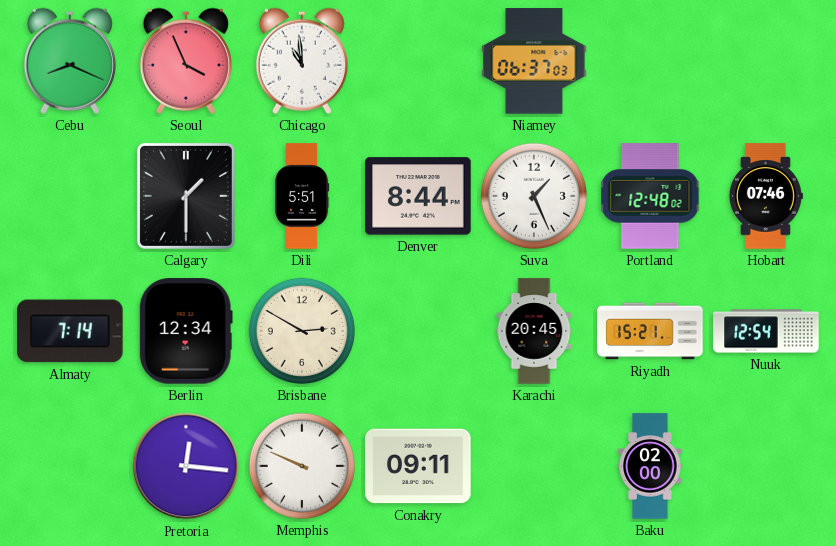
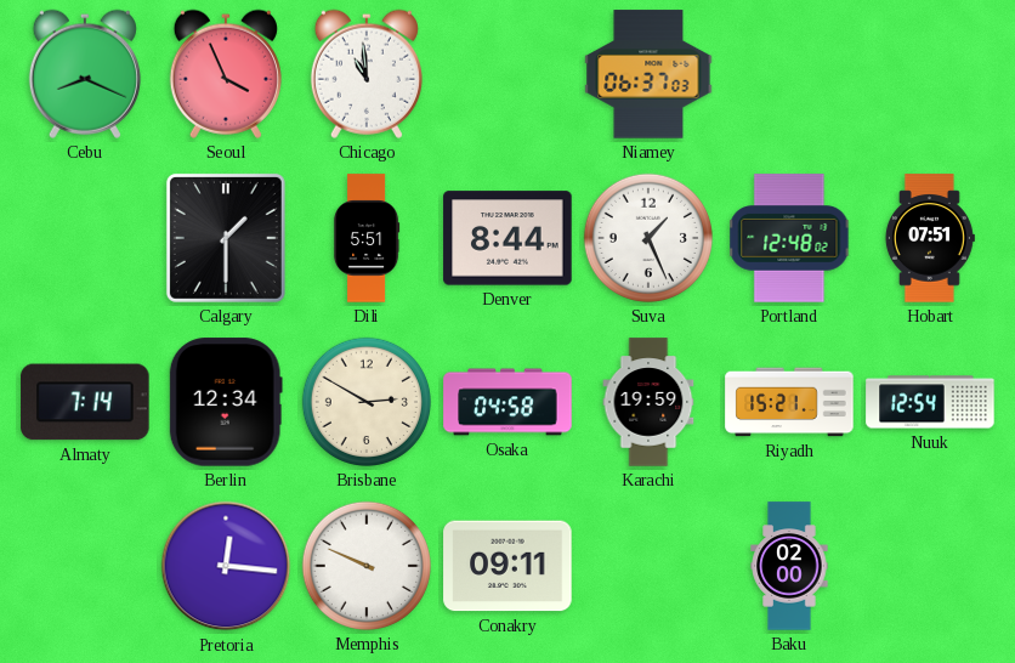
Hobart: 07:46 -> 07:51 (929, 238)
Osaka: none -> 04:58 (508, 402)
Karachi: 20:45 -> 19:59 (648, 402)
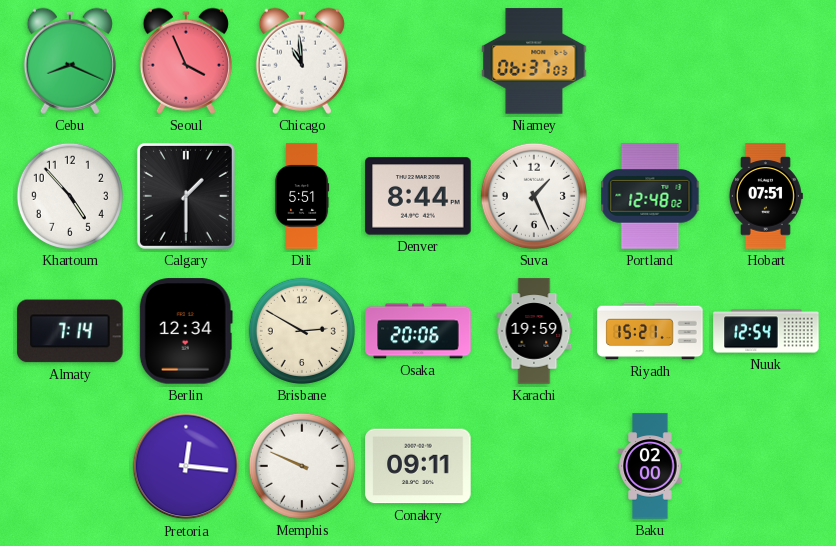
Khartoum: none -> 4:53 (70, 196)
Osaka: 04:58 -> 20:06 (418, 331)
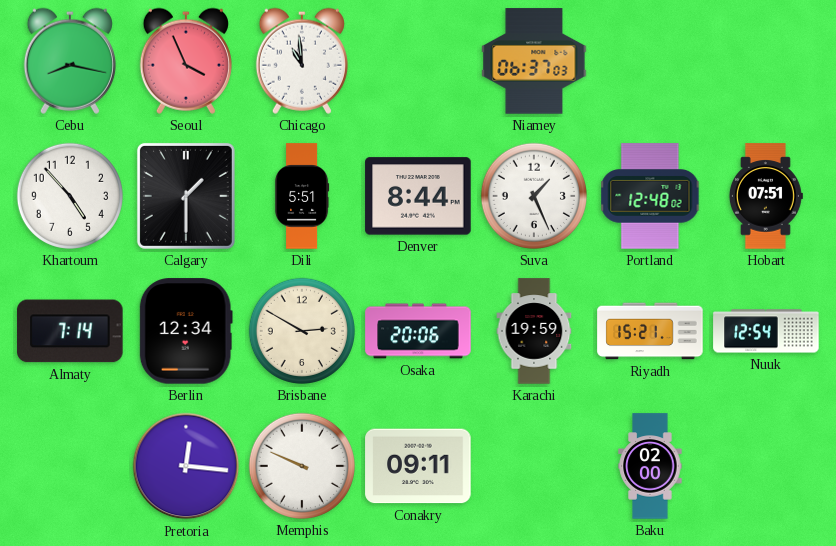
Cebu: 8:19 -> 8:17 (70, 61)
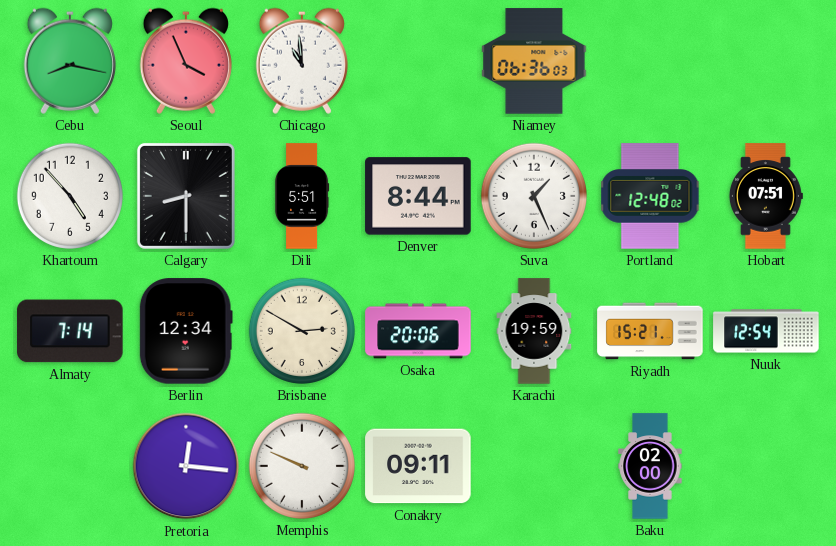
Niamey: 06:37 -> 06:36 (534, 61)
Calgary: 1:30 -> 8:30 (186, 196)
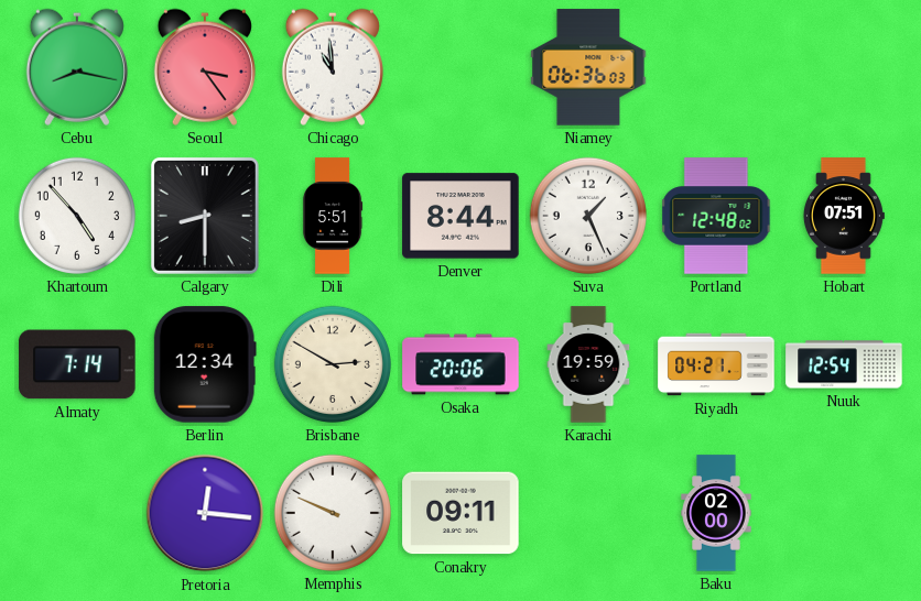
Seoul: 3:56 -> 3:24 (205, 67)
Riyadh: 15:21 -> 04:21 (716, 364)
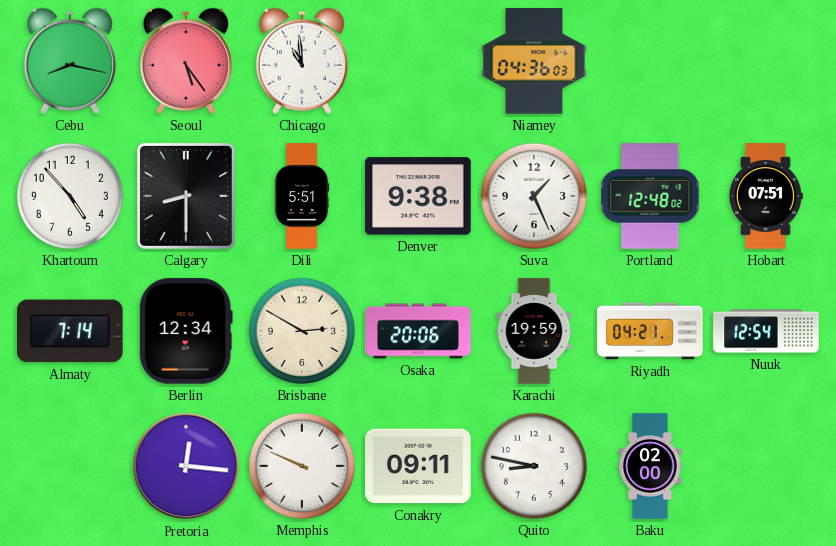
Seoul: 3:24 -> 5:24 (186, 61)
Niamey: 06:36 -> 04:36 (534, 61)
Denver: 8:44 -> 9:38 (418, 196)
Quito: none -> 8:47 (534, 466)
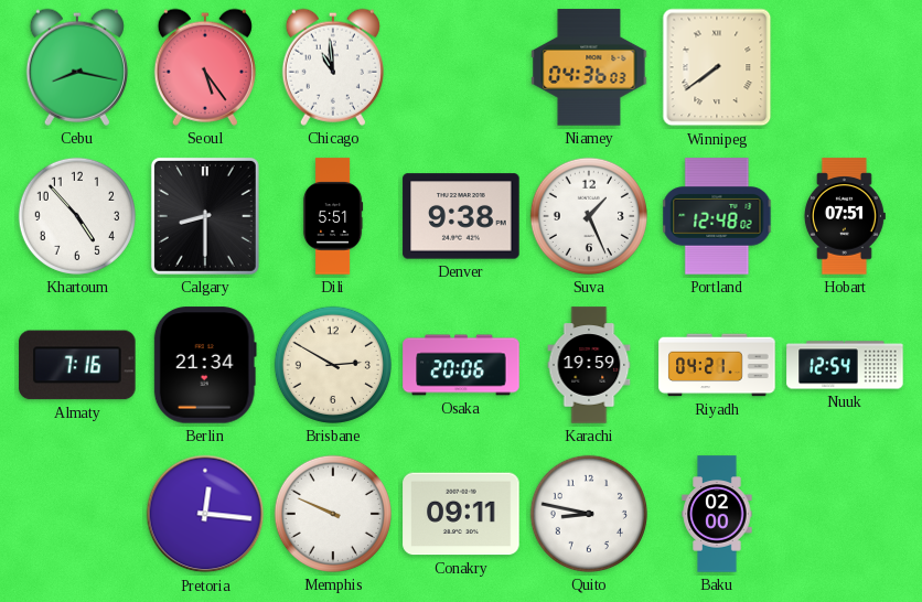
Winnipeg: none -> 7:39 (717, 67)
Almaty: 7:14 -> 7:16 (77, 365)
Berlin: 12:34 -> 21:34 (205, 365)
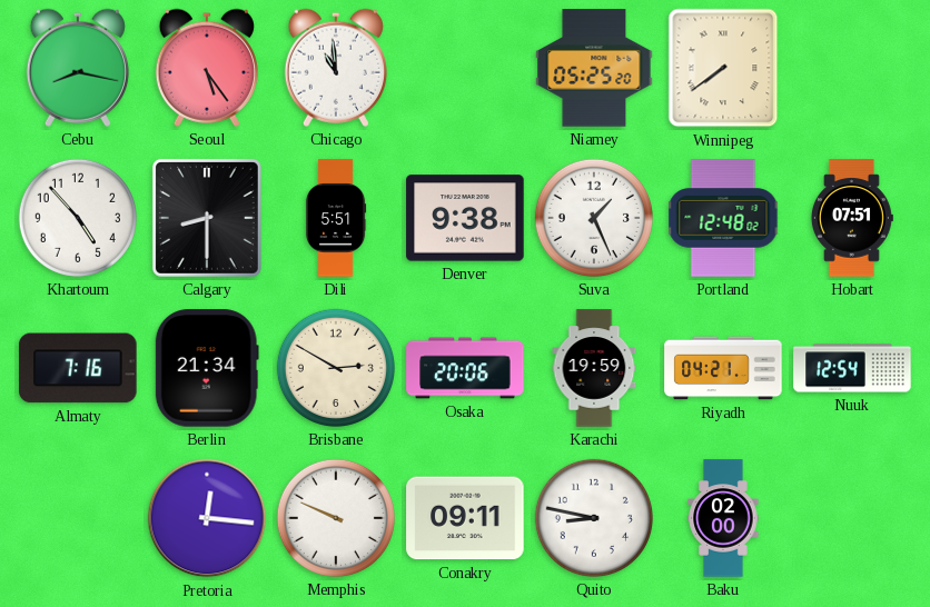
Niamey: 04:36 -> 05:25 (594, 68)
